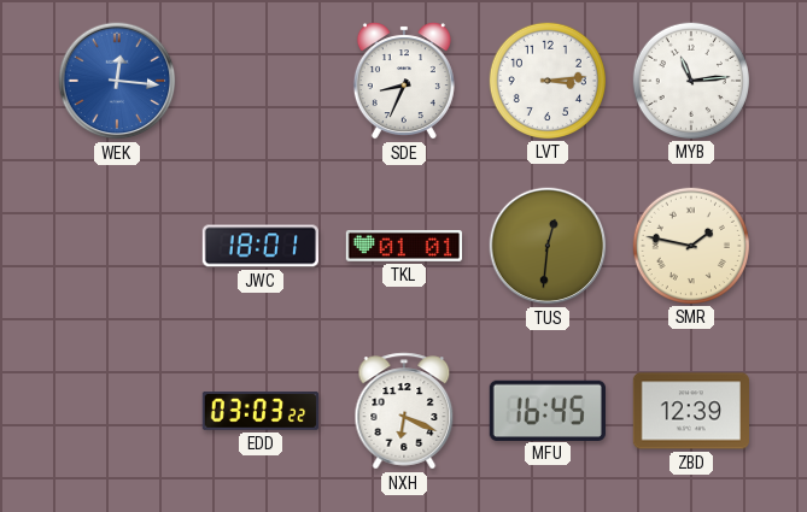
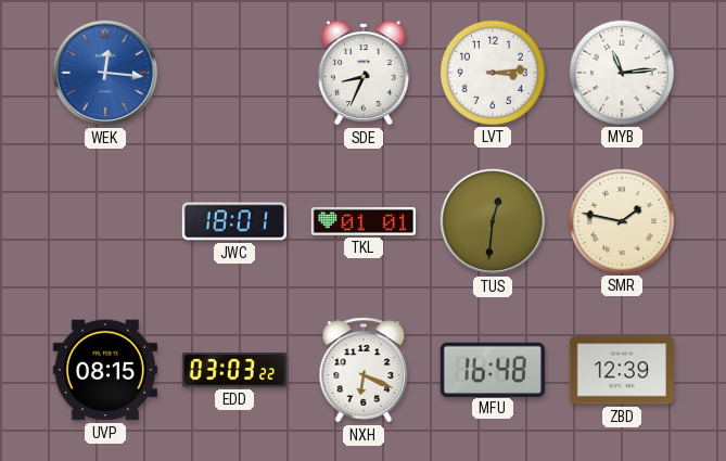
UVP: none -> 08:15 (105, 370)
MFU: 16:45 -> 16:48 (493, 369)
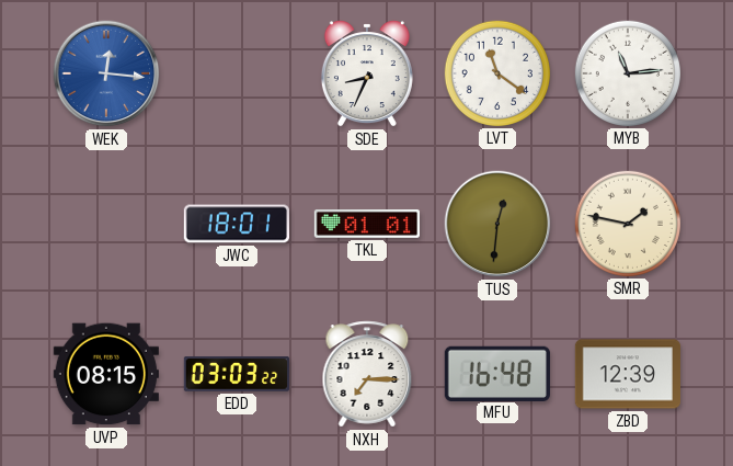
LVT: 3:14 -> 11:21 (496, 72)
NXH: 6:19 -> 7:15 (367, 374)
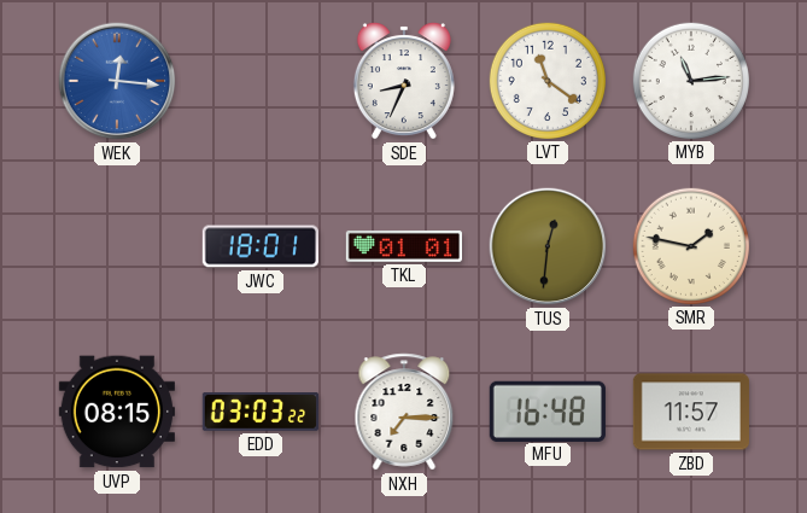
ZBD: 12:39 -> 11:57 (690, 412)
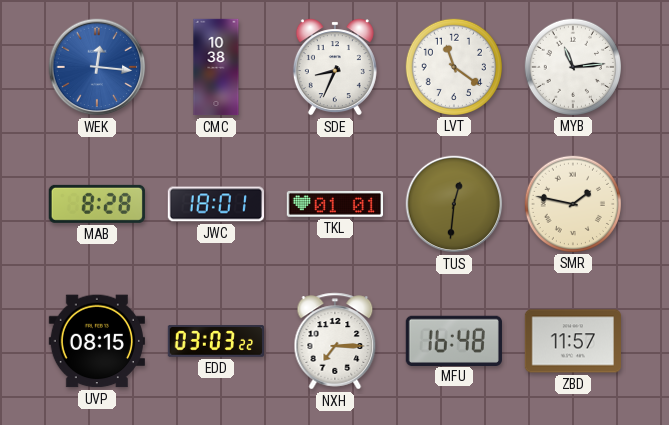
CMC: none -> 10:38 (216, 67)
MAB: none -> 8:28 (97, 204)
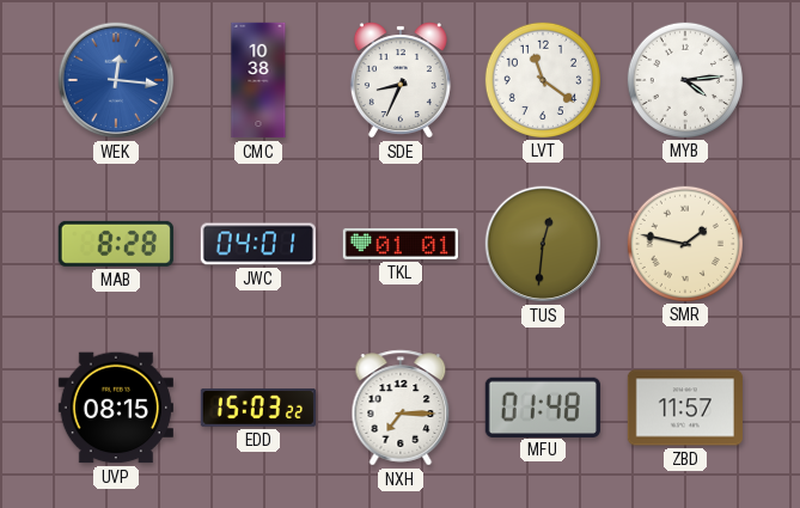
MYB: 11:14 -> 4:14 (684, 79)
JWC: 18:01 -> 04:01 (257, 244)
EDD: 03:03 -> 15:03 (257, 408)
MFU: 16:48 -> 01:48 (543, 406)
